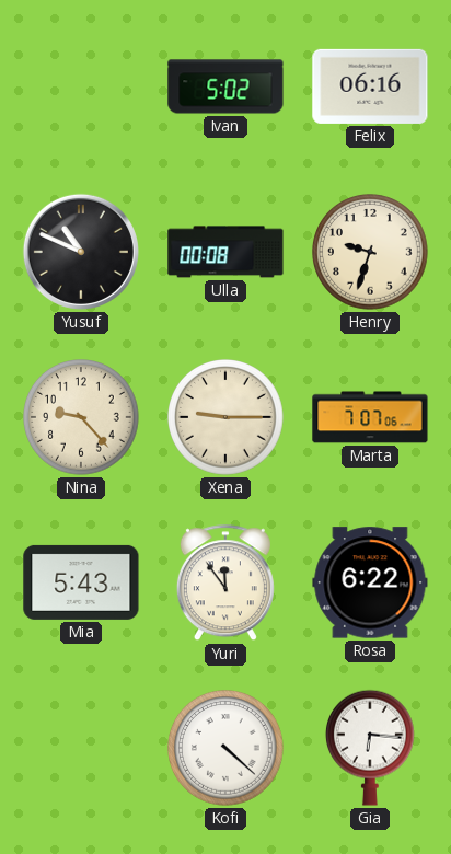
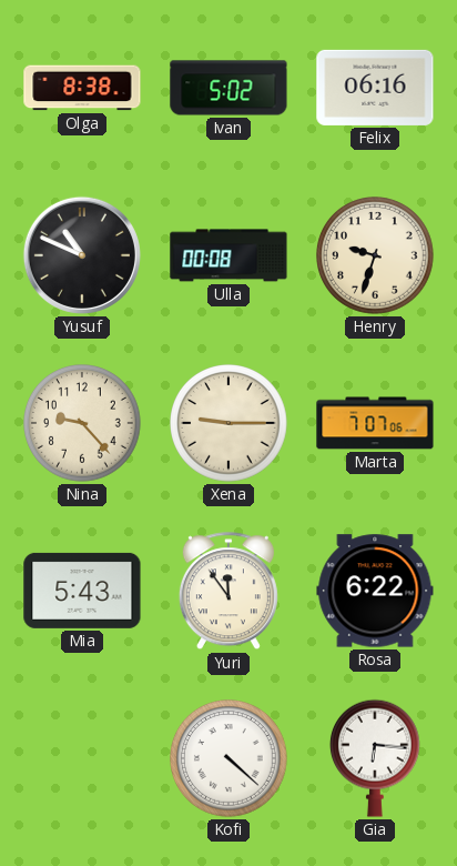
Olga: none -> 8:38 (82, 88)
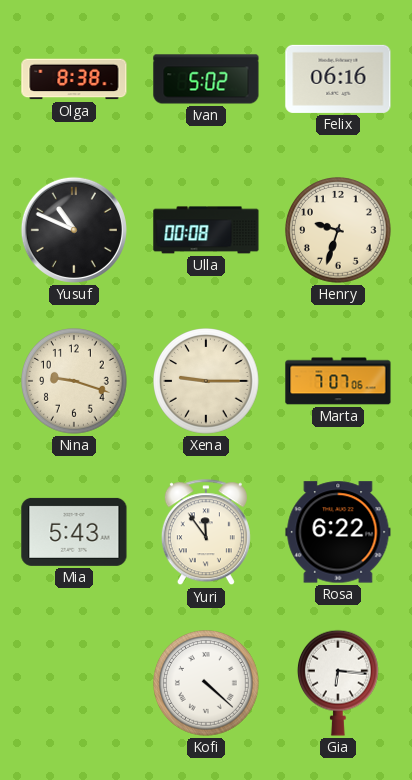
Nina: 9:23 -> 9:18 (75, 382)
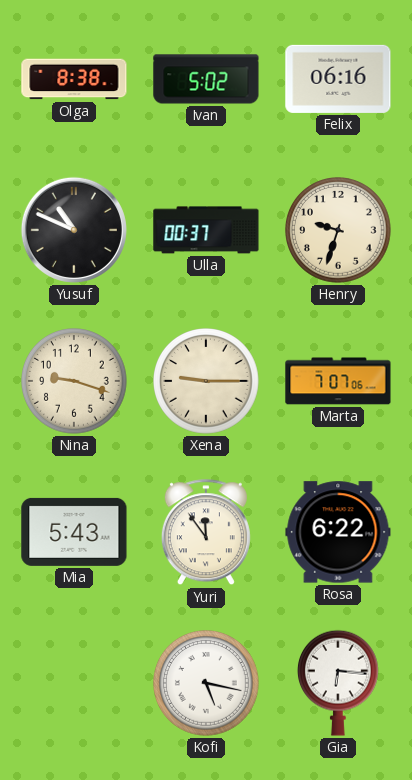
Ulla: 00:08 -> 00:37 (206, 230)
Kofi: 4:22 -> 5:17 (207, 684)
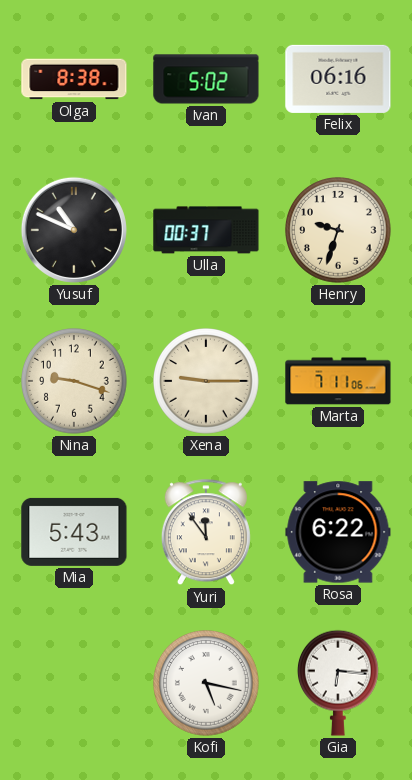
Marta: 7:07 -> 7:11 (338, 381)
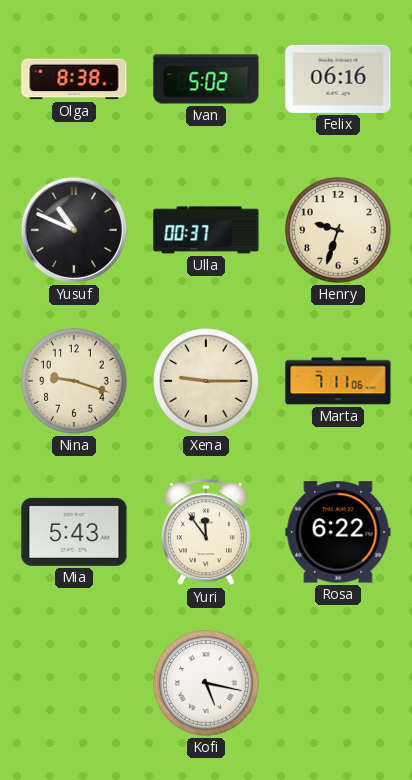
Gia: 6:16 -> none (338, 683)
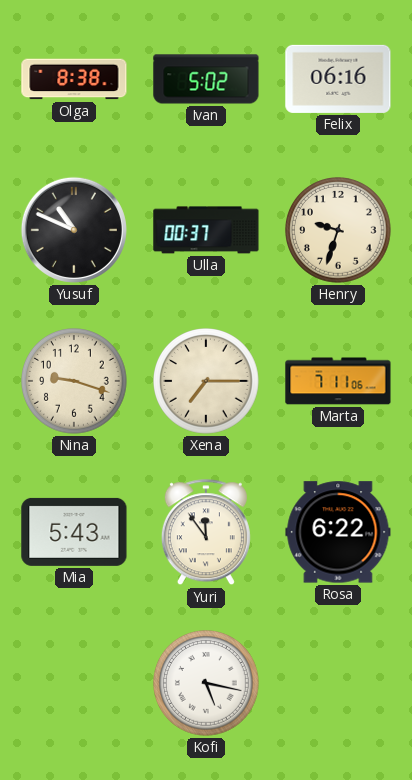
Xena: 9:15 -> 7:15 (207, 382)
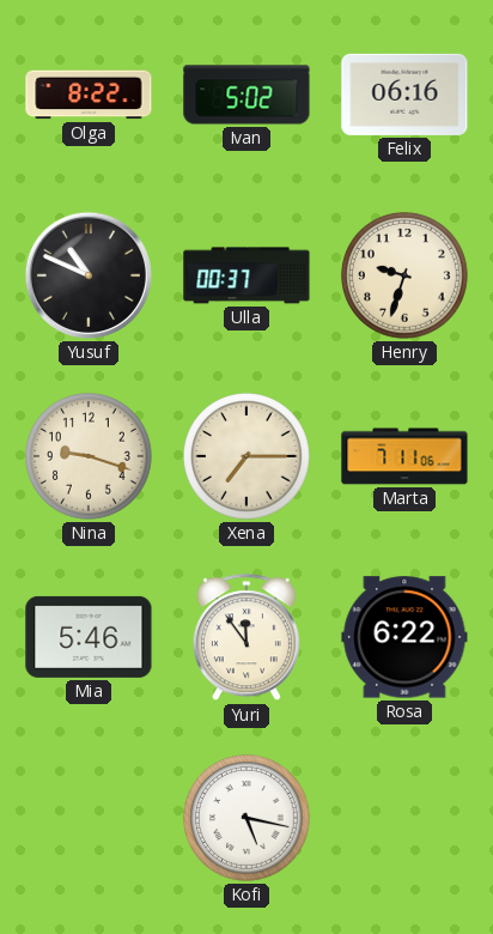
Olga: 8:38 -> 8:22 (89, 95)
Mia: 5:43 -> 5:46 (89, 637)
